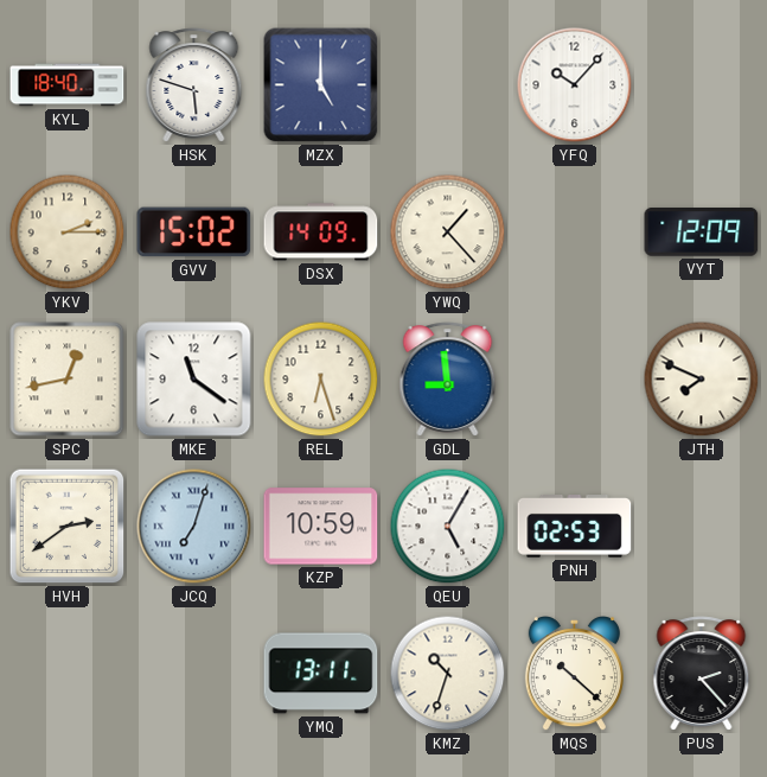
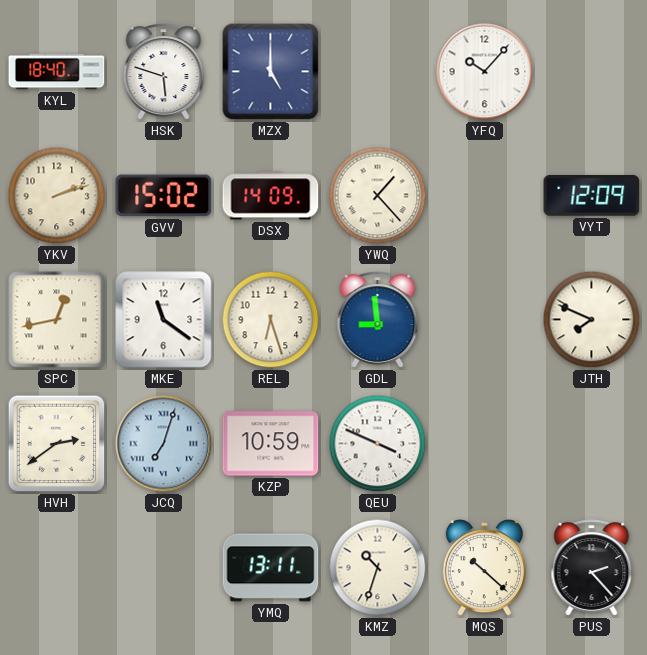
YKV: 2:15 -> 2:12 (57, 196)
QEU: 5:05 -> 3:49 (378, 444)
PNH: 02:53 -> none (575, 527)
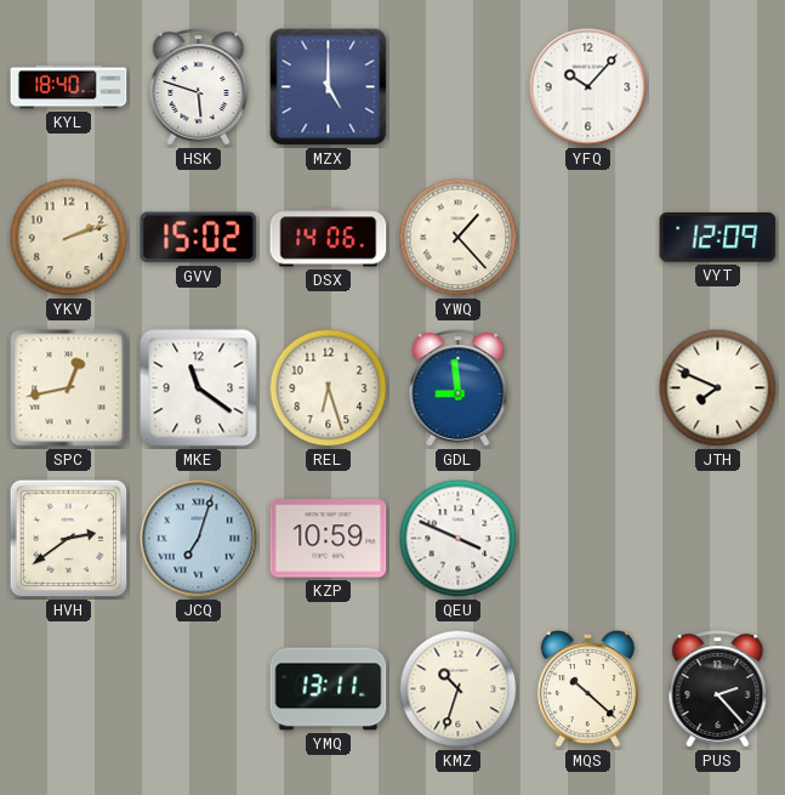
DSX: 14:09 -> 14:06 (329, 238)
